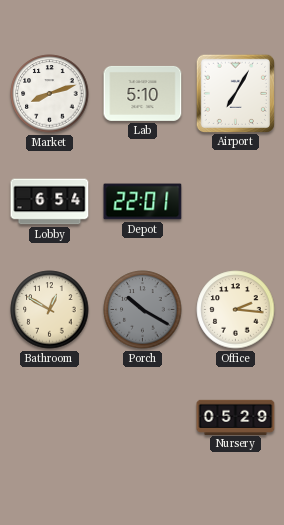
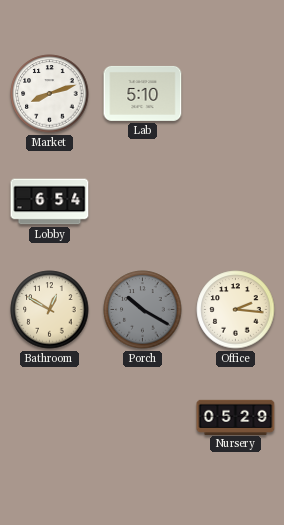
Airport: 7:05 -> none (235, 93)
Depot: 22:01 -> none (143, 202)
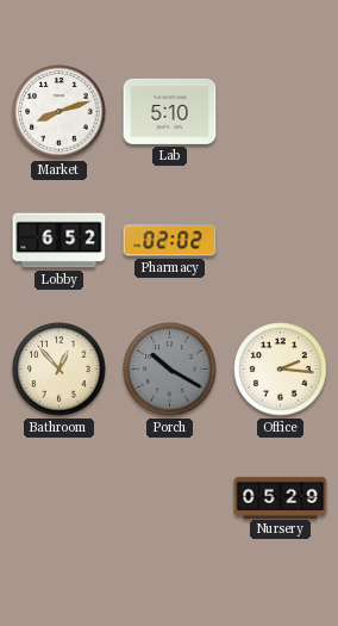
Lobby: 6:54 -> 6:52 (60, 241)
Pharmacy: none -> 02:02 (170, 241)
Bathroom: 12:50 -> 12:53 (60, 370)
